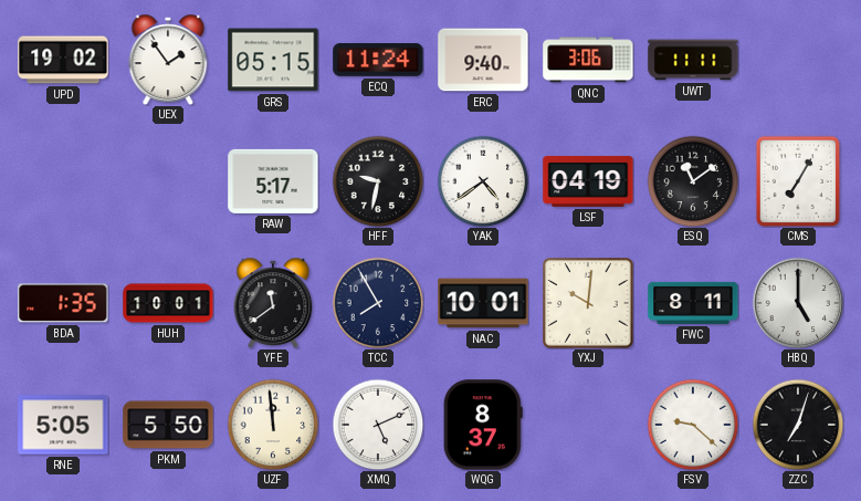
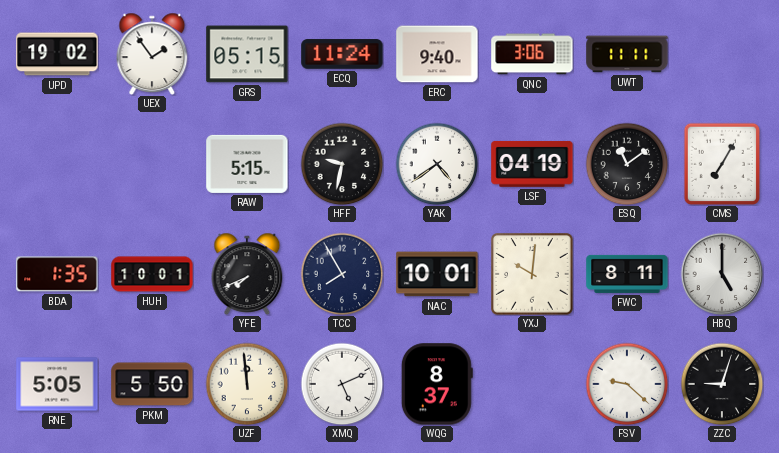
RAW: 5:17 -> 5:15 (247, 164)
YFE: 11:39 -> 7:41 (247, 273)
ZZC: 7:03 -> 9:03 (722, 384)
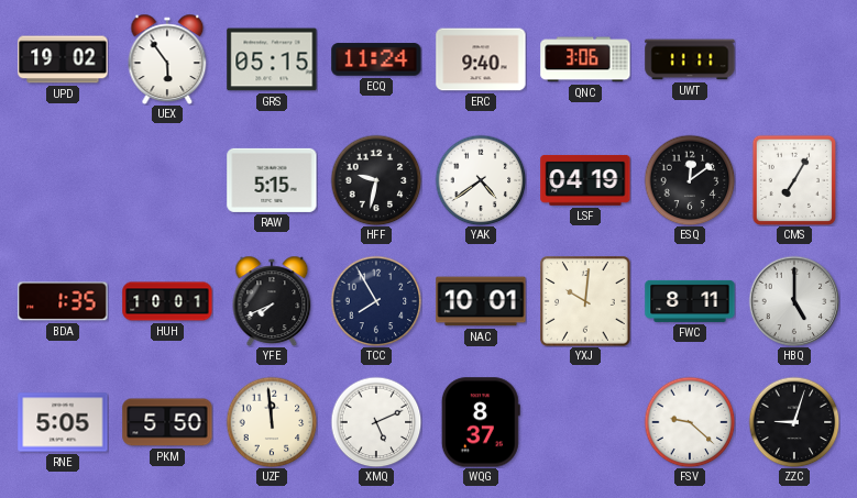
UEX: 1:54 -> 5:54 (167, 58)
ESQ: 11:09 -> 12:09 (690, 180)
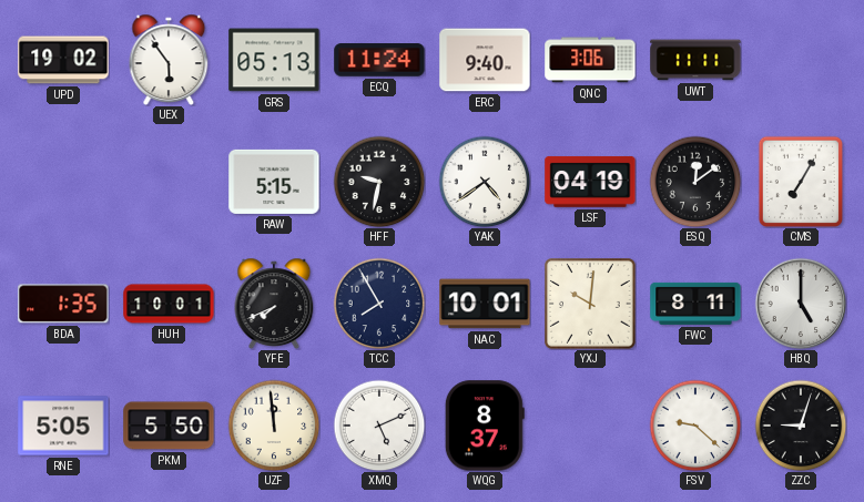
GRS: 05:15 -> 05:13 (274, 60)
